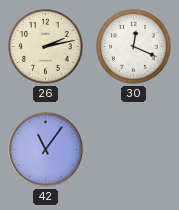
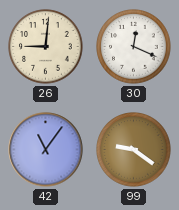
26: 2:13 -> 9:01 (46, 47)
99: none -> 9:21 (134, 150)
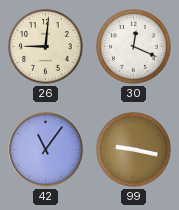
99: 9:21 -> 9:17 (134, 150)
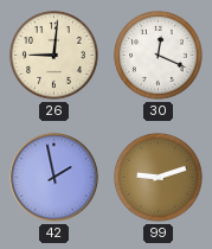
42: 11:06 -> 1:58 (54, 178)
99: 9:17 -> 9:12 (159, 178)
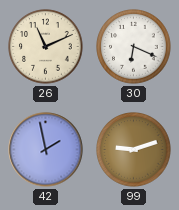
26: 9:01 -> 11:11 (46, 47)
30: 12:19 -> 6:19 (134, 47)
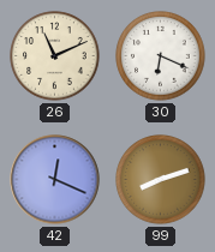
42: 1:58 -> 12:19 (55, 180)
99: 9:12 -> 8:12 (161, 180)
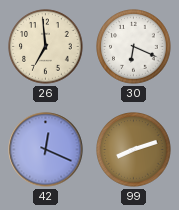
26: 11:11 -> 6:59 (46, 47)
